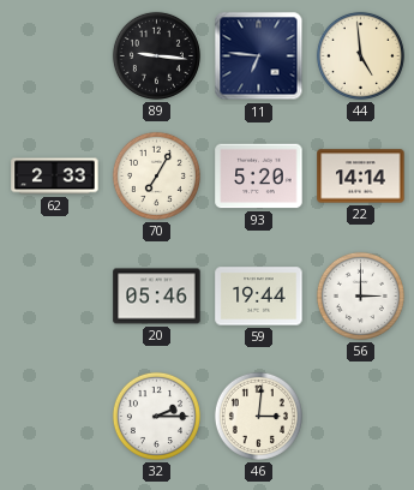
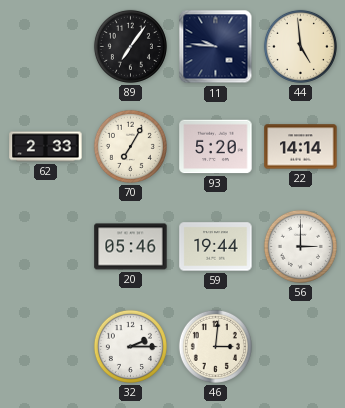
89: 9:16 -> 7:06 (130, 46)
11: 6:46 -> 9:46 (216, 47)
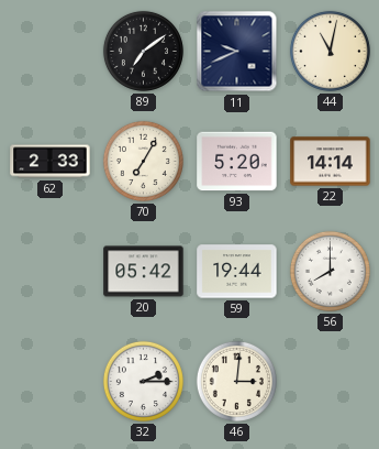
89: 7:06 -> 7:09 (143, 51)
11: 9:46 -> 9:41 (237, 52)
44: 4:59 -> 11:02 (330, 51)
20: 05:46 -> 05:42 (144, 272)
56: 3:00 -> 8:00 (330, 271)
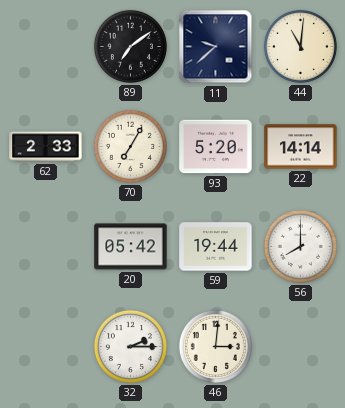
11: 9:41 -> 9:38 (216, 47)
44: 11:02 -> 11:01 (300, 46)
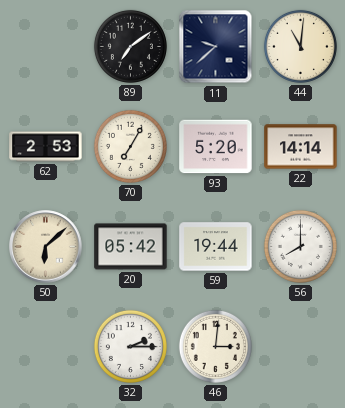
62: 2:33 -> 2:53 (46, 147)
50: none -> 6:08 (46, 247)
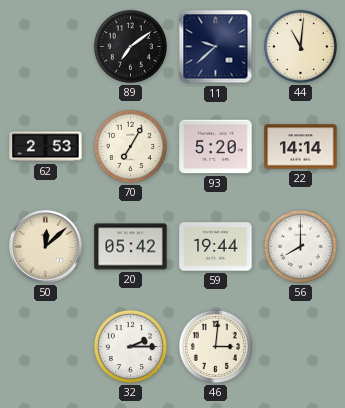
50: 6:08 -> 12:08 (46, 247)
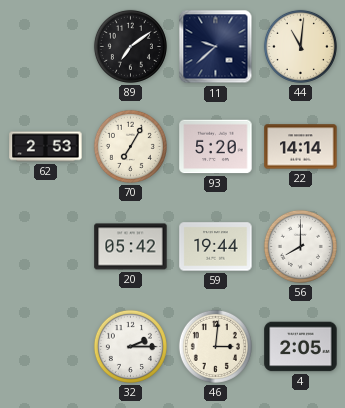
50: 12:08 -> none (46, 247)
4: none -> 2:05 (301, 347)
